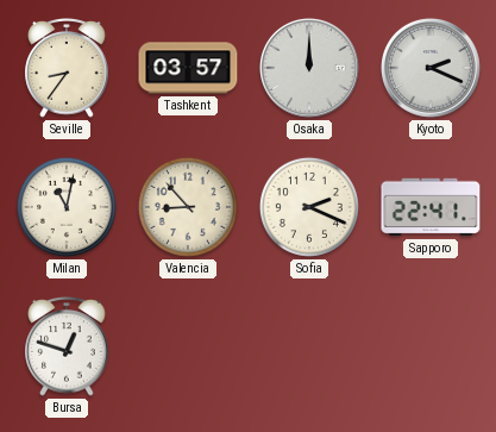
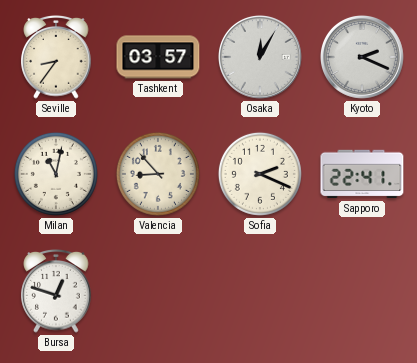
Osaka: 12:00 -> 12:05 (260, 57)
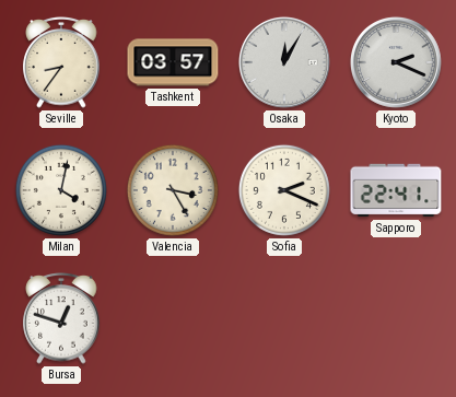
Milan: 11:02 -> 4:02 (61, 190)
Valencia: 8:53 -> 3:25 (173, 190)
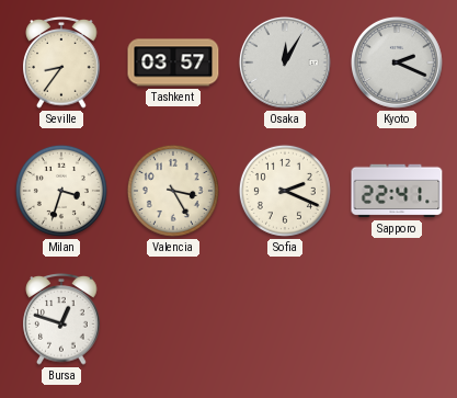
Milan: 4:02 -> 3:33 (61, 191)
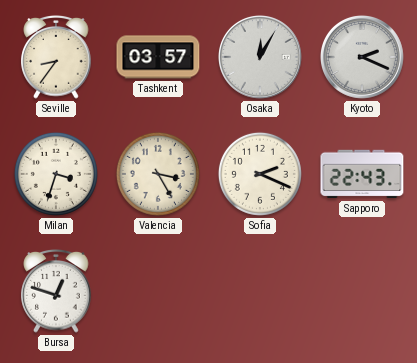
Sapporo: 22:41 -> 22:43 (362, 174)
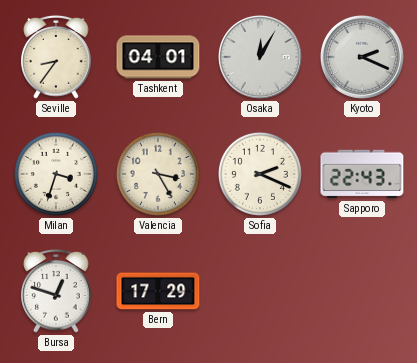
Tashkent: 03:57 -> 04:01 (158, 57)
Bern: none -> 17:29 (158, 291)
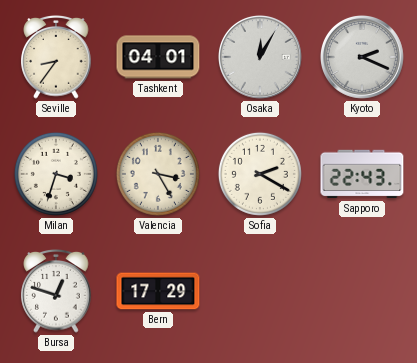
Sofia: 2:19 -> 2:20 (260, 174)
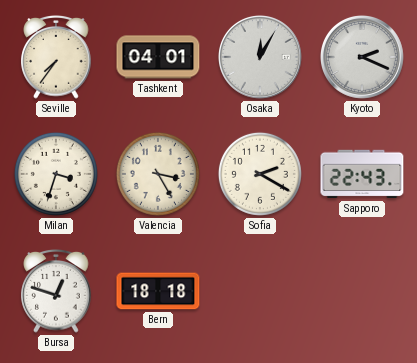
Seville: 8:36 -> 7:36 (56, 58)
Bern: 17:29 -> 18:18 (158, 291)
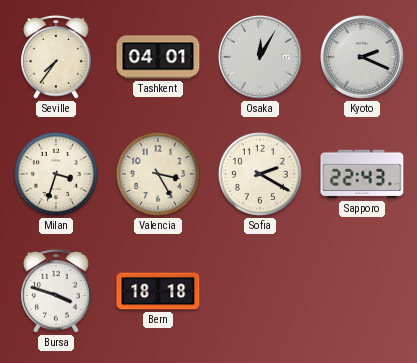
Bursa: 12:48 -> 3:48 (56, 292)
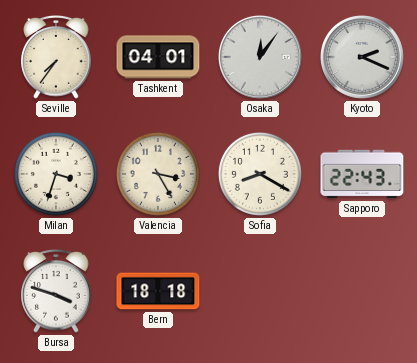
Osaka: 12:05 -> 12:06 (260, 57)
Sofia: 2:20 -> 8:20 (260, 174)
